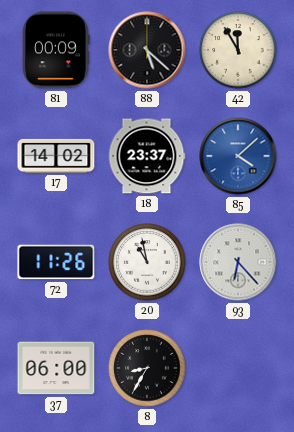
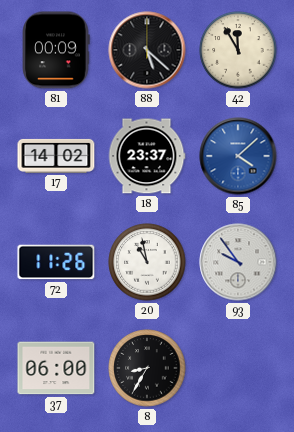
93: 6:23 -> 9:54 (238, 262)
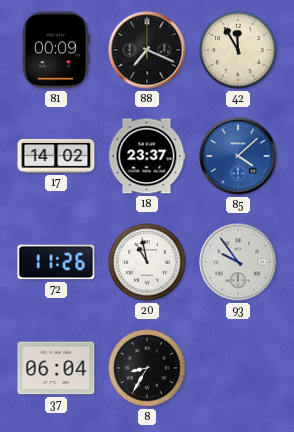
88: 5:22 -> 7:19 (147, 50)
37: 06:00 -> 06:04 (56, 368)
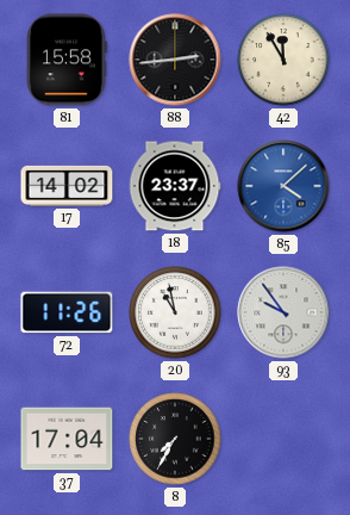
81: 00:09 -> 15:58 (67, 60)
88: 7:19 -> 2:44 (175, 60)
37: 06:04 -> 17:04 (67, 439)
8: 8:35 -> 7:35 (175, 439)
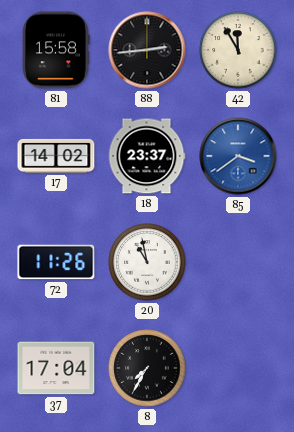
85: 4:08 -> 3:39 (238, 156)
93: 9:54 -> none (283, 312)
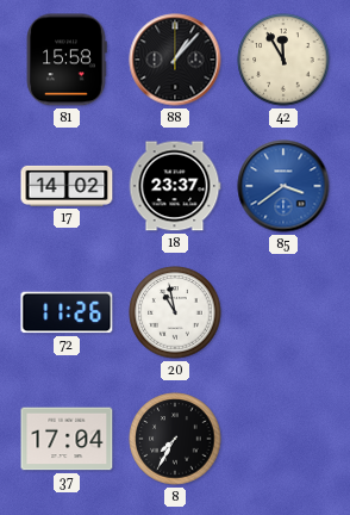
88: 2:44 -> 1:07 (175, 60)
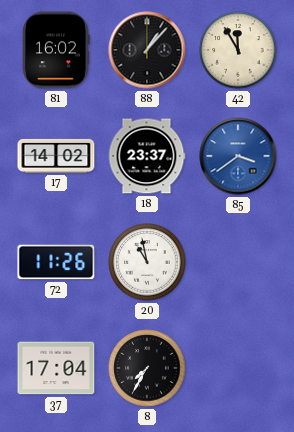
81: 15:58 -> 16:02 (56, 50)
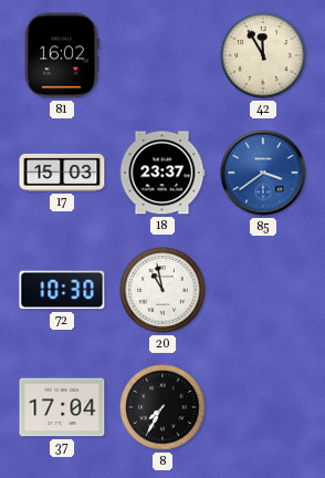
88: 1:07 -> none (147, 50)
17: 14:02 -> 15:03 (62, 173)
72: 11:26 -> 10:30 (62, 290)
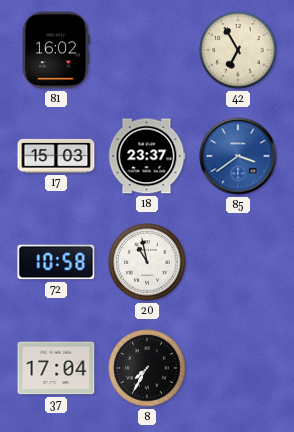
42: 11:55 -> 6:55 (238, 50)
72: 10:30 -> 10:58 (56, 262)
